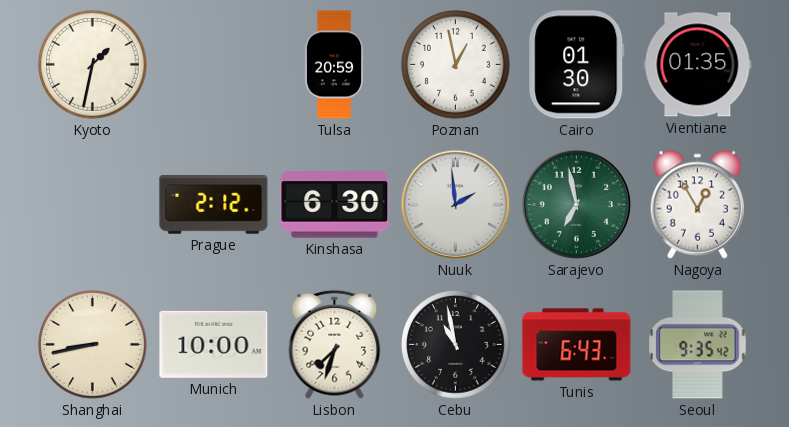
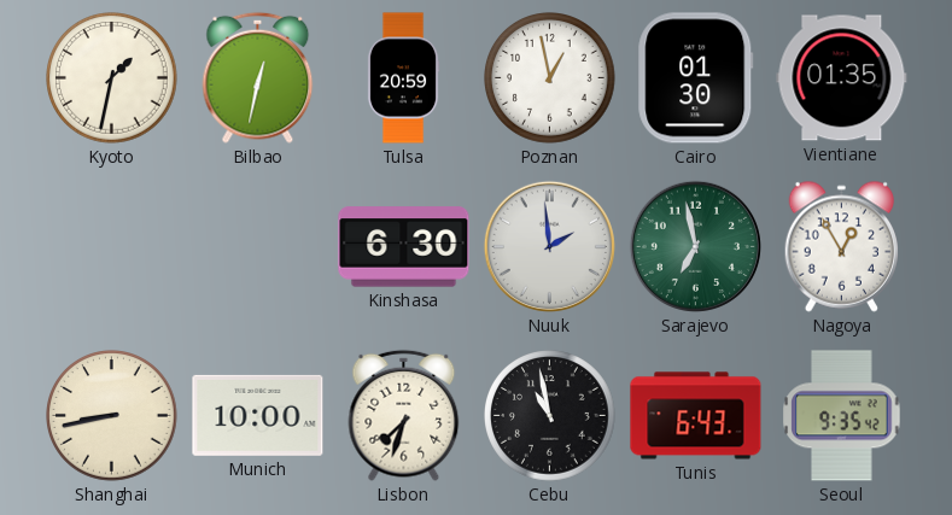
Bilbao: none -> 12:32 (258, 77)
Prague: 2:12 -> none (214, 205)
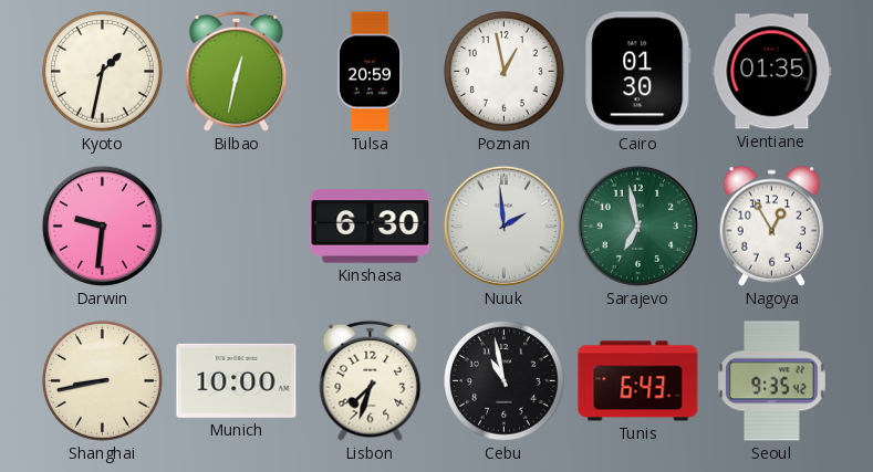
Darwin: none -> 9:31 (102, 225)
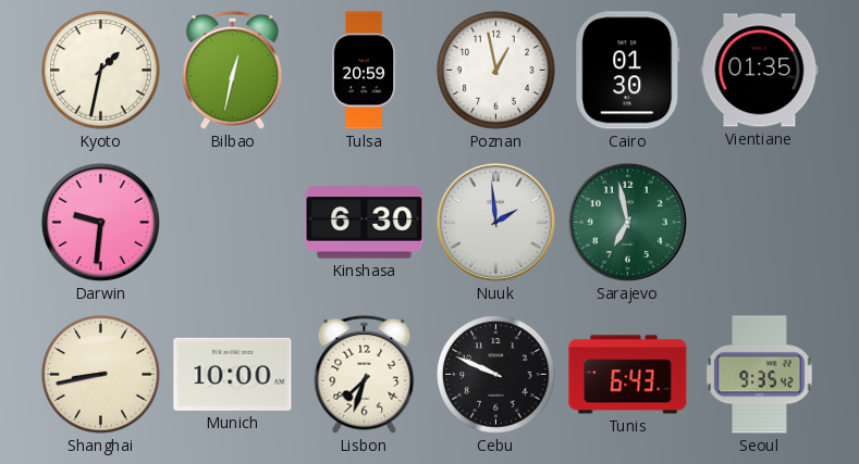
Nagoya: 12:55 -> none (772, 225)
Cebu: 10:58 -> 9:49 (496, 375)
